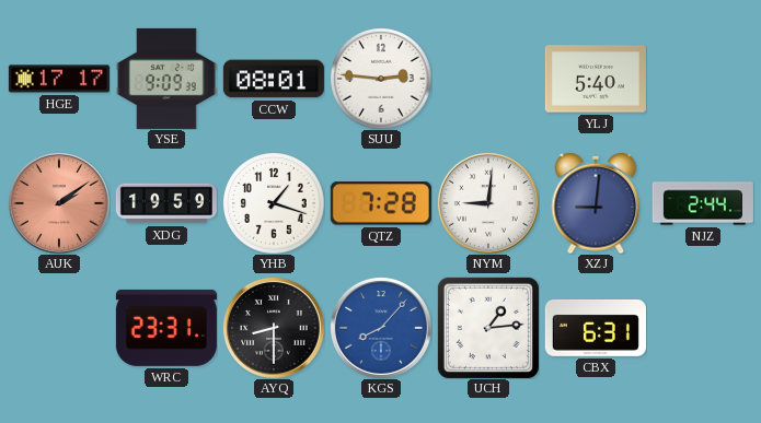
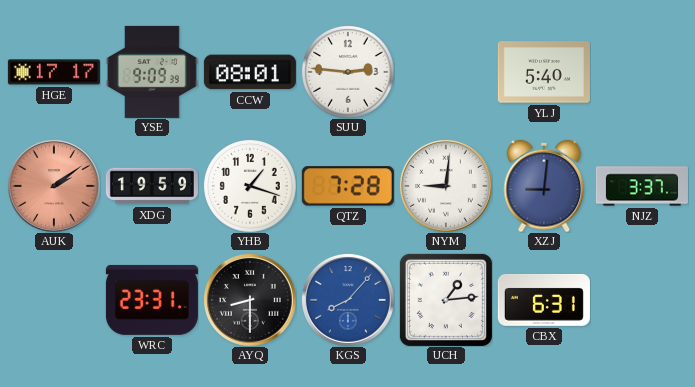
NJZ: 2:44 -> 3:37 (642, 186)
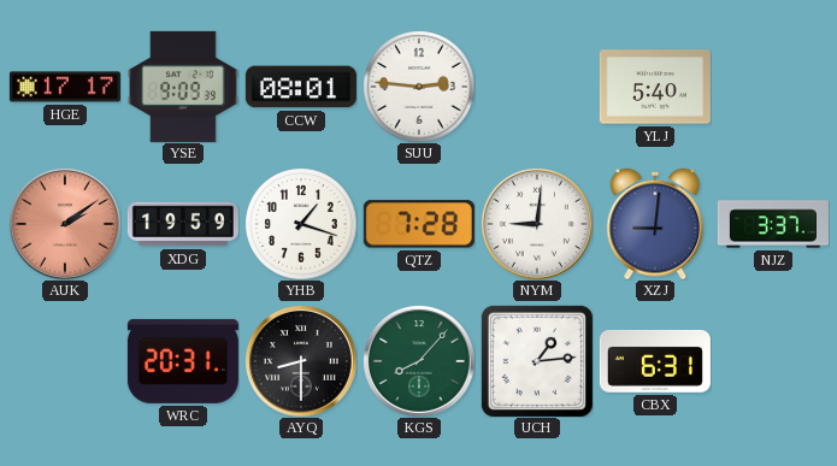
WRC: 23:31 -> 20:31 (183, 361)
KGS dial: blue -> green (419, 361)
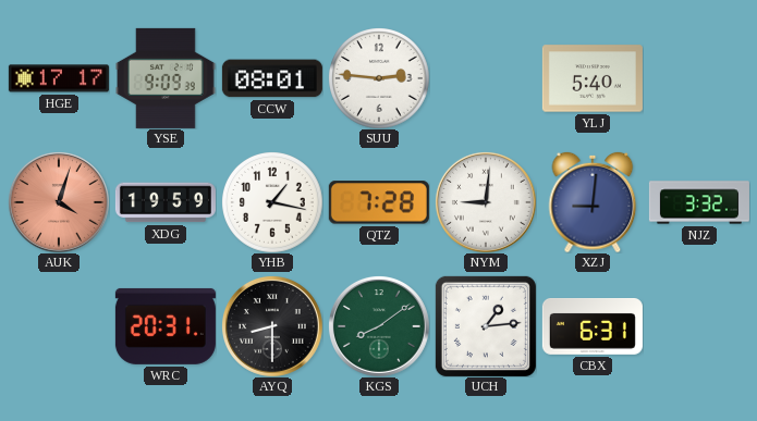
AUK: 2:09 -> 4:03 (59, 202)
YHB: 1:18 -> 1:17 (272, 202)
NJZ: 3:37 -> 3:32 (699, 202)
KGS: 8:07 -> 8:09 (379, 326)
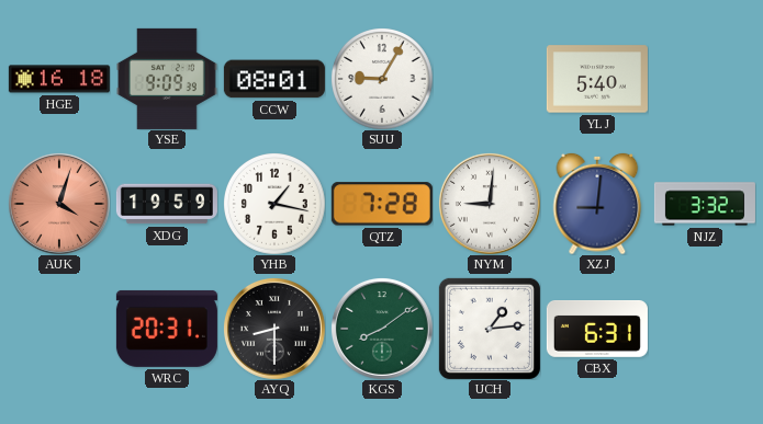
HGE: 17:17 -> 16:18 (59, 79)
SUU: 2:46 -> 9:05 (382, 79)
